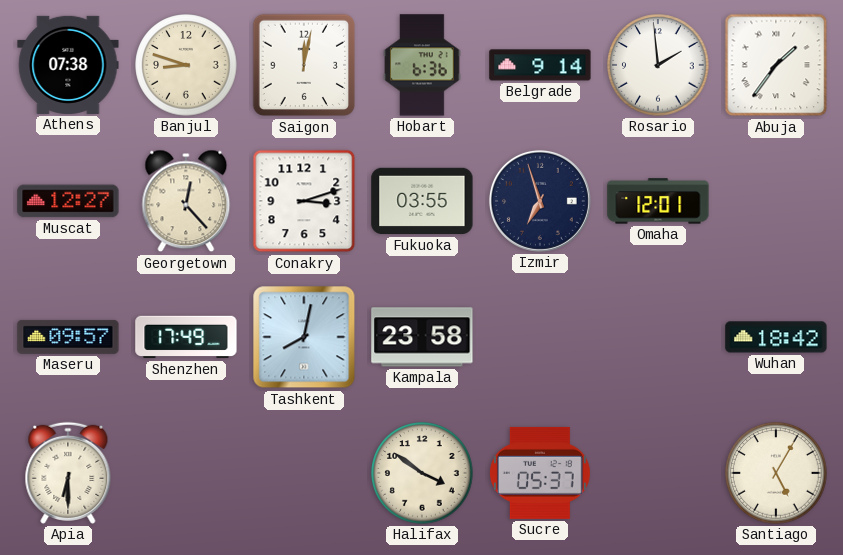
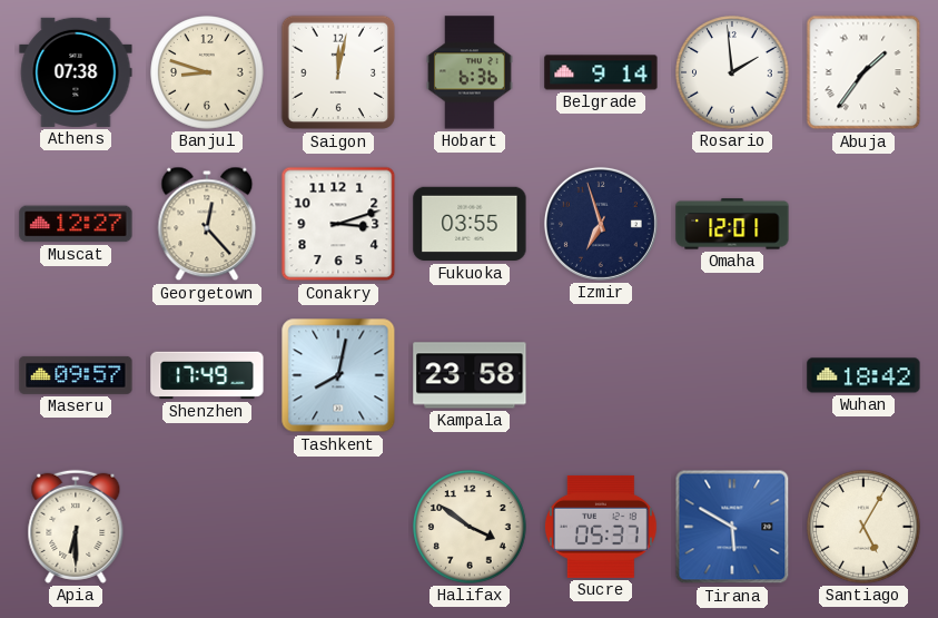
Tirana: none -> 5:50 (732, 527)
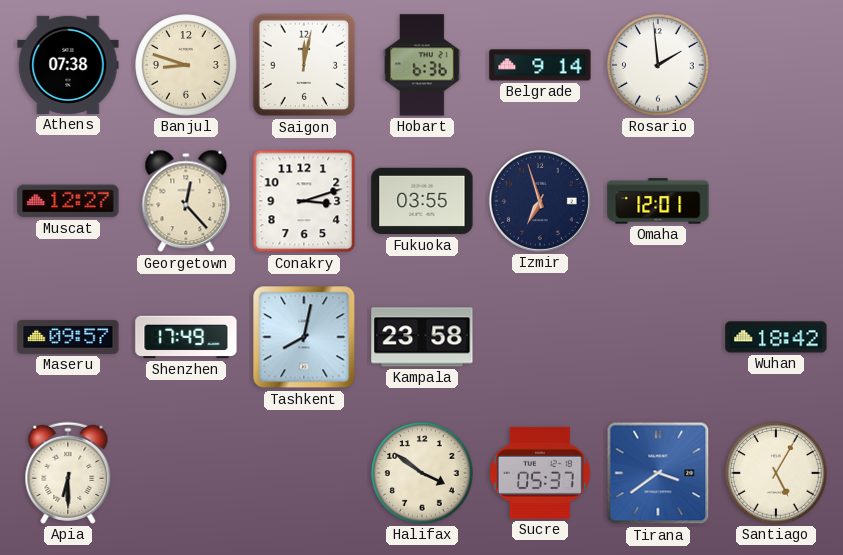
Abuja: 1:36 -> none (863, 72)
Tirana: 5:50 -> 3:39 (658, 473)
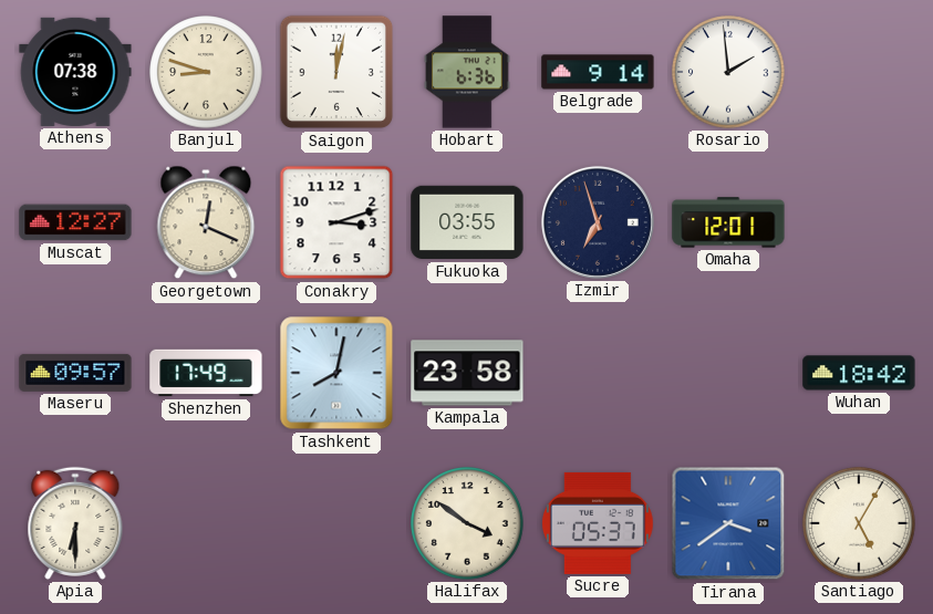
Georgetown: 12:23 -> 12:19 (206, 222)
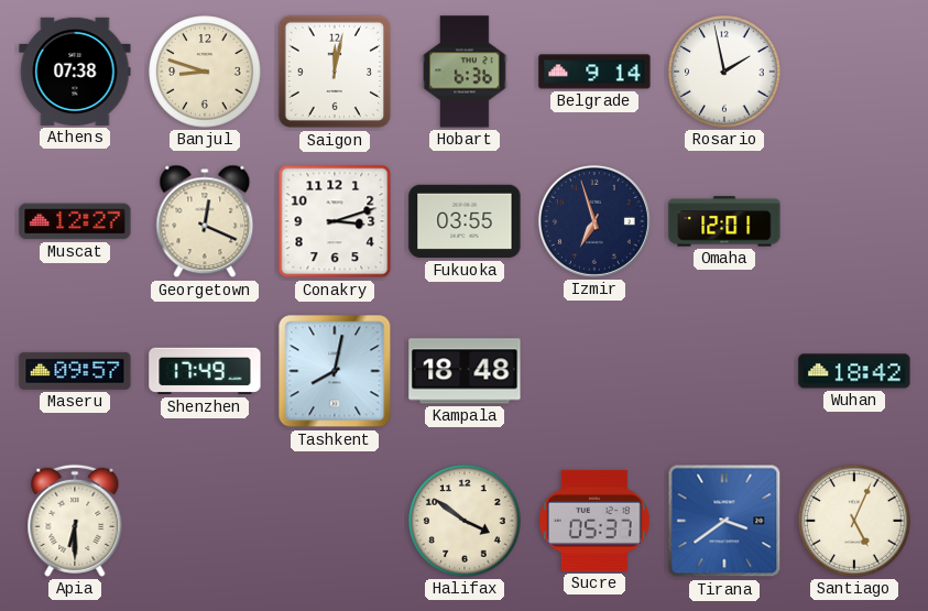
Rosario: 1:59 -> 1:58 (724, 72)
Kampala: 23:58 -> 18:48 (465, 371)
Santiago: 5:05 -> 5:04 (854, 521)
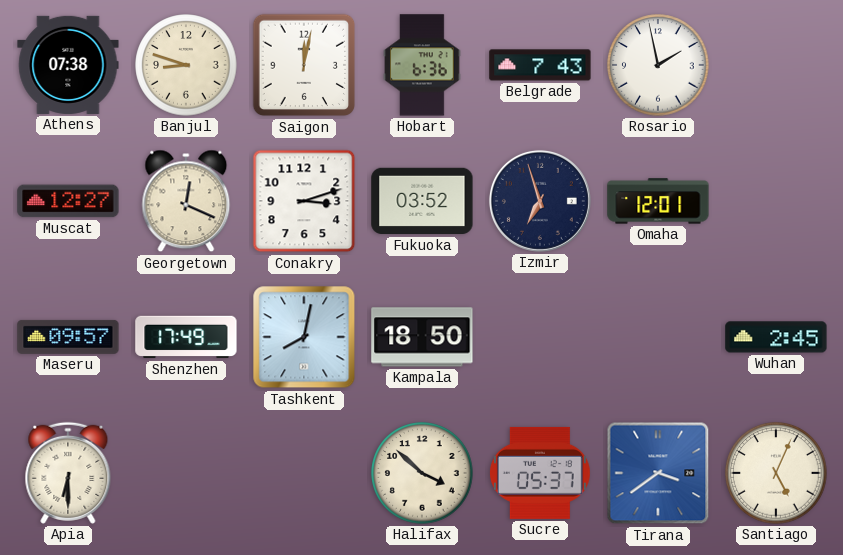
Belgrade: 9:14 -> 7:43 (540, 65)
Fukuoka: 03:55 -> 03:52 (422, 201)
Kampala: 18:48 -> 18:50 (422, 337)
Wuhan: 18:42 -> 2:45 (776, 337)
Halifax: 3:51 -> 3:52 (422, 473)
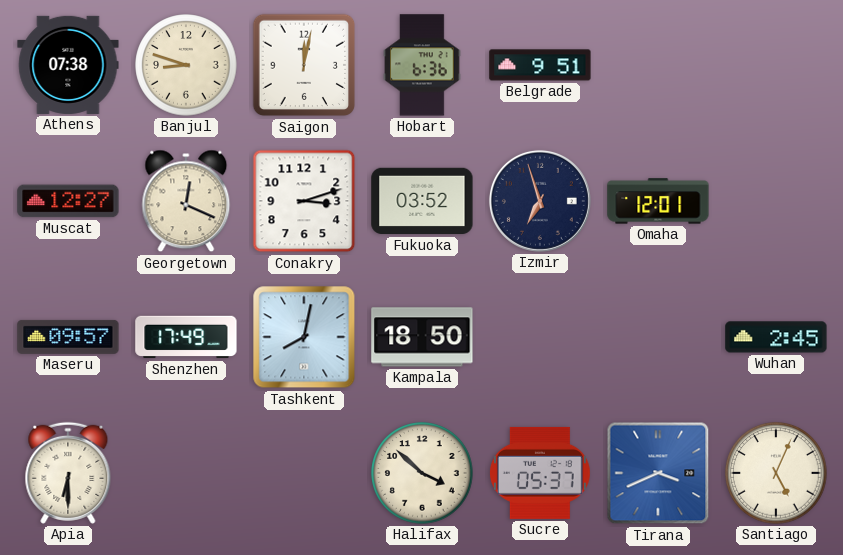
Belgrade: 7:43 -> 9:51 (540, 65)
Rosario: 1:58 -> none (658, 65)
Tirana: 3:39 -> 3:41 (658, 473)
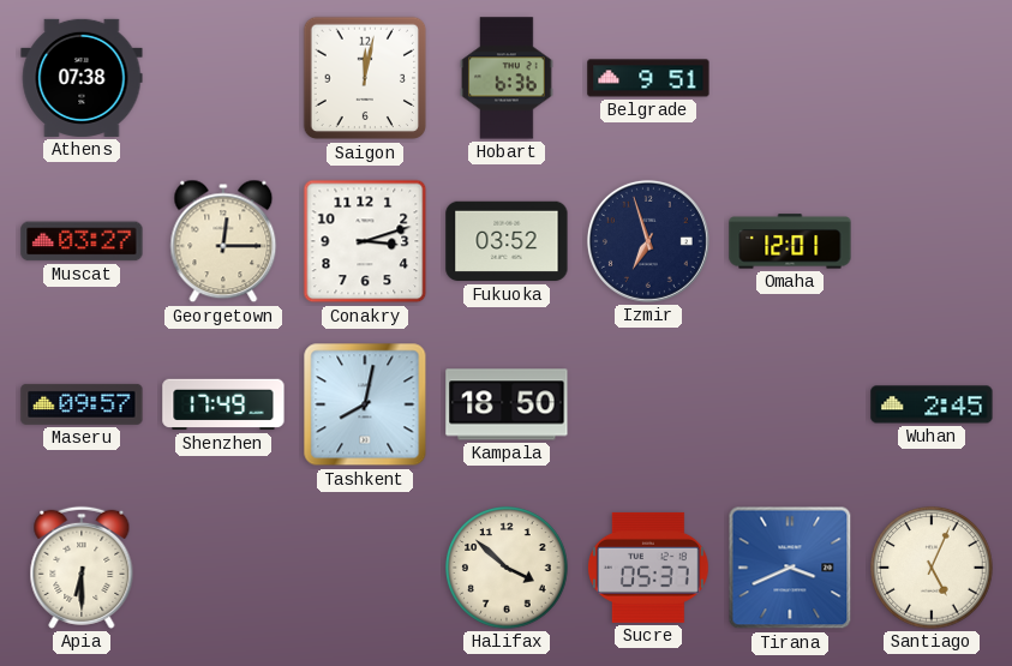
Banjul: 8:48 -> none (186, 65)
Muscat: 12:27 -> 03:27 (82, 241)
Georgetown: 12:19 -> 12:15 (223, 241)
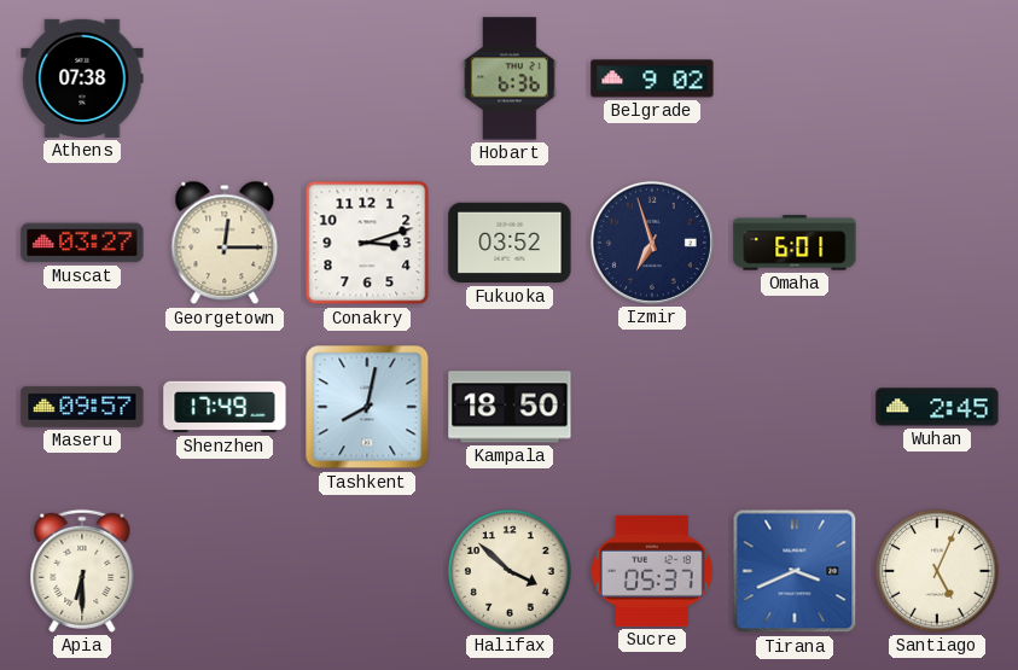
Saigon: 12:02 -> none (365, 78)
Belgrade: 9:51 -> 9:02 (652, 78)
Omaha: 12:01 -> 6:01 (795, 243)
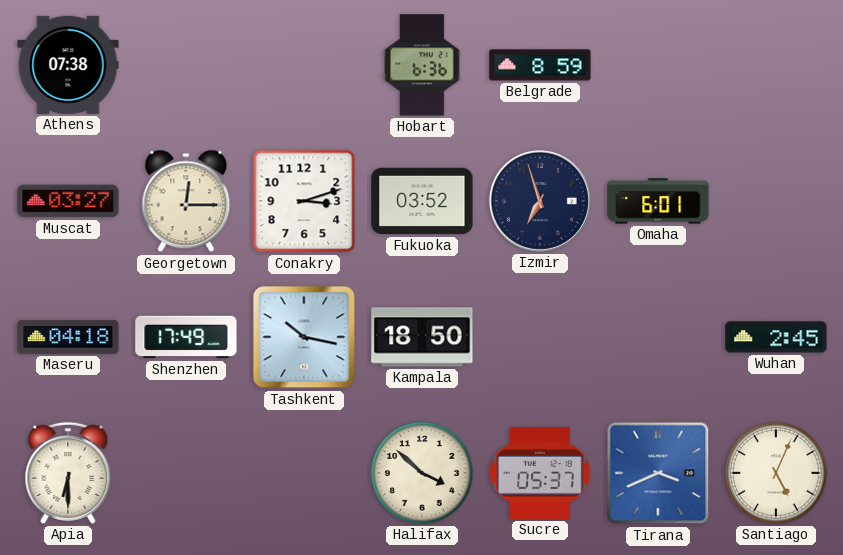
Belgrade: 9:02 -> 8:59 (540, 65)
Maseru: 09:57 -> 04:18 (68, 337)
Tashkent: 8:02 -> 10:17 (304, 337)
